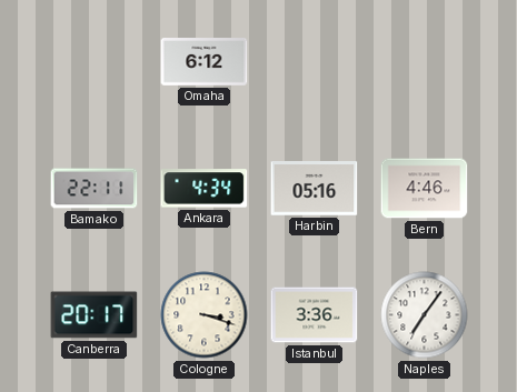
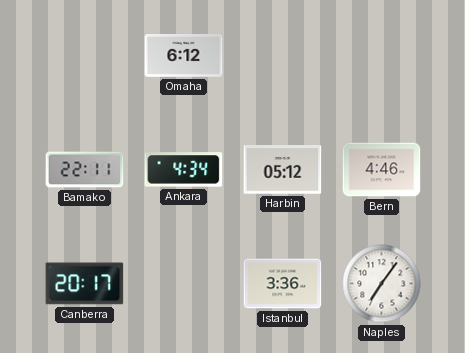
Harbin: 05:16 -> 05:12 (283, 170)
Cologne: 3:18 -> none (205, 315)
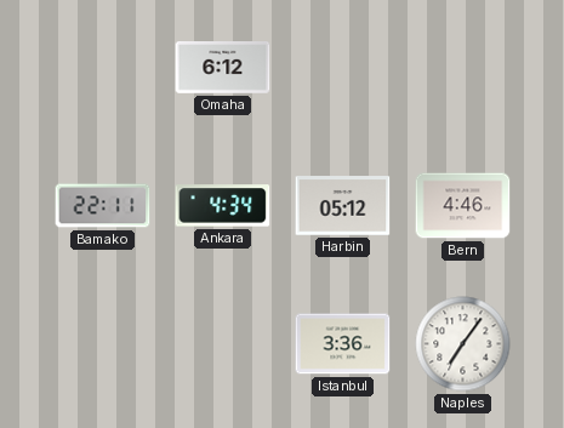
Canberra: 20:17 -> none (85, 284)
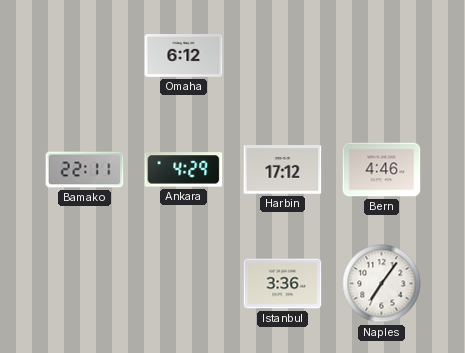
Ankara: 4:34 -> 4:29 (184, 170)
Harbin: 05:12 -> 17:12 (283, 170)
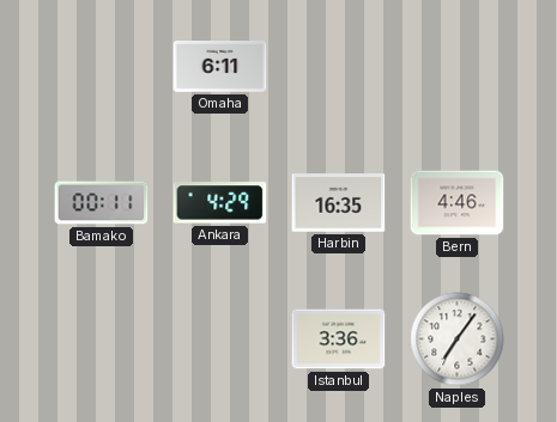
Omaha: 6:12 -> 6:11 (220, 67)
Bamako: 22:11 -> 00:11 (102, 203)
Harbin: 17:12 -> 16:35 (339, 203)
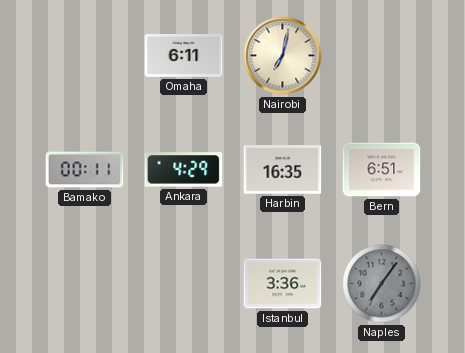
Nairobi: none -> 7:02 (283, 56)
Bern: 4:46 -> 6:51 (382, 170)
Naples dial: white -> grey (382, 284)
